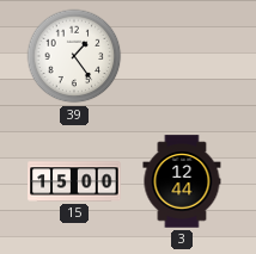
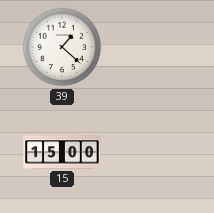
39: 1:24 -> 1:22 (62, 47)
3: 12:44 -> none (182, 181)
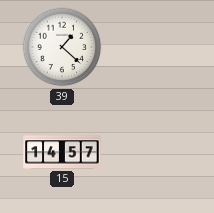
15: 15:00 -> 14:57 (62, 152)
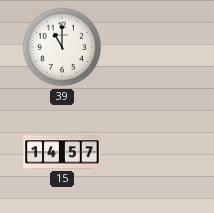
39: 1:22 -> 11:00 (62, 47)
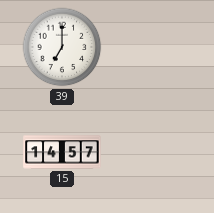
39: 11:00 -> 7:00 (62, 47)
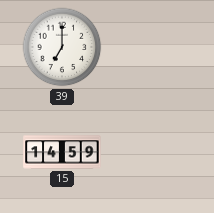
15: 14:57 -> 14:59 (62, 152)
